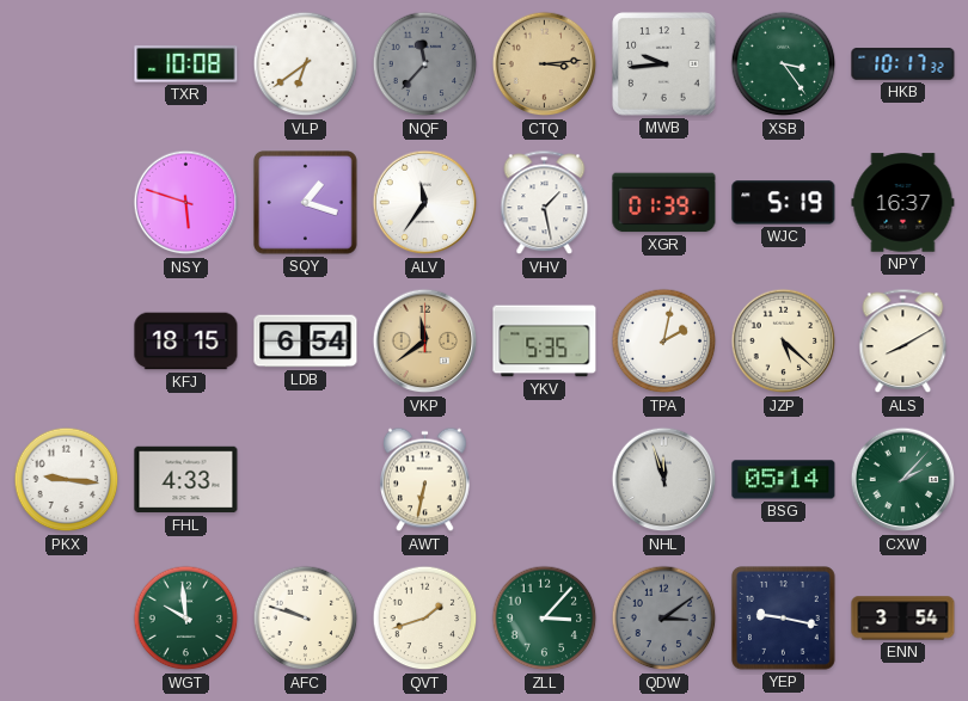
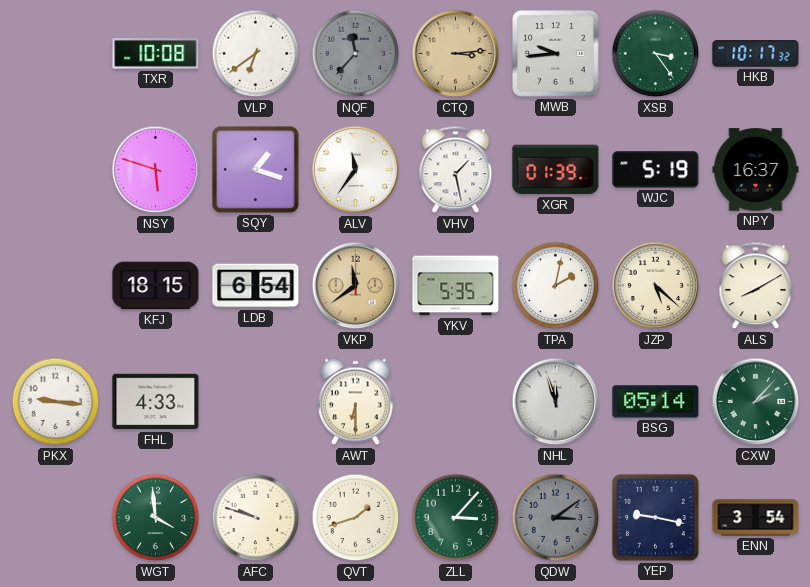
AWT: 6:32 -> 6:30 (356, 402)
WGT: 9:59 -> 3:59 (156, 518)
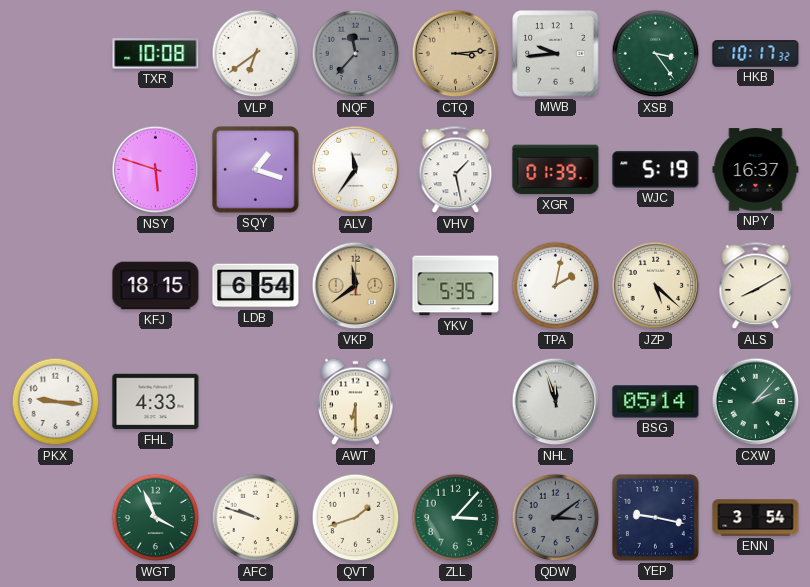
WGT: 3:59 -> 3:56 (156, 518)
